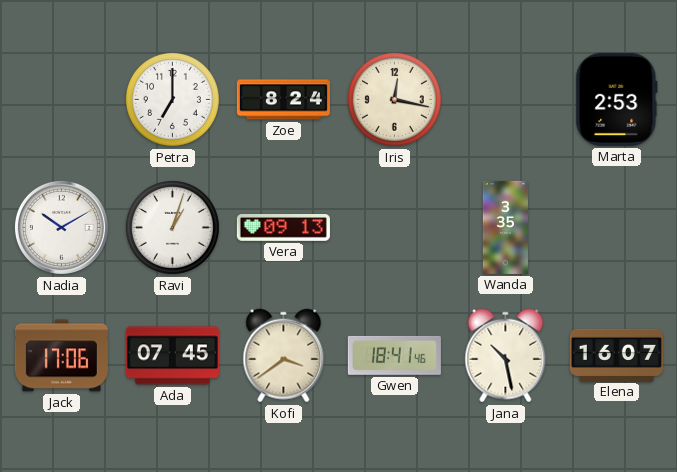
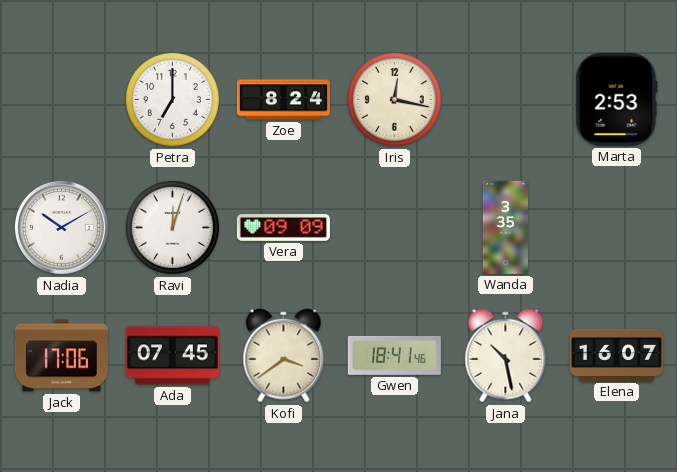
Ravi: 1:03 -> 12:03 (172, 227)
Vera: 09:13 -> 09:09 (283, 228)
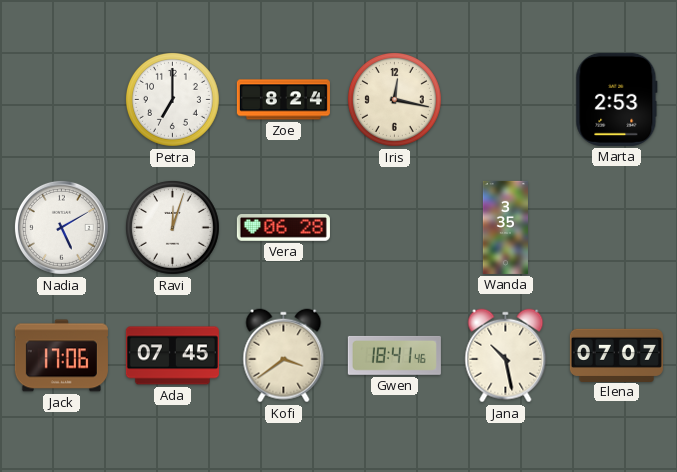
Nadia: 10:10 -> 5:10 (61, 227)
Vera: 09:09 -> 06:28 (283, 228)
Elena: 16:07 -> 07:07 (616, 355)
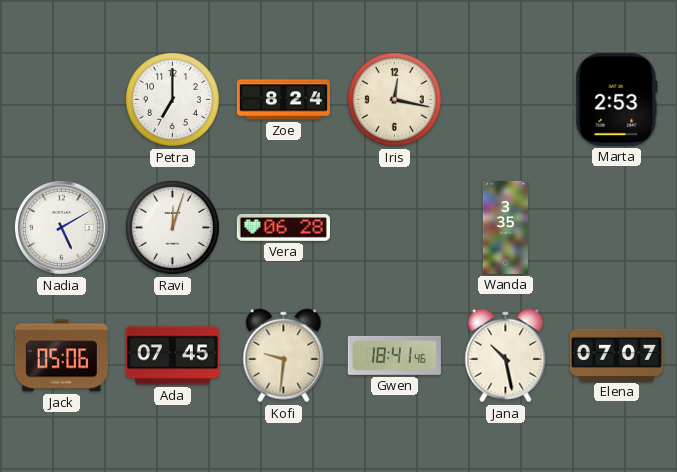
Jack: 17:06 -> 05:06 (61, 356)
Kofi: 3:39 -> 9:31 (284, 356)
